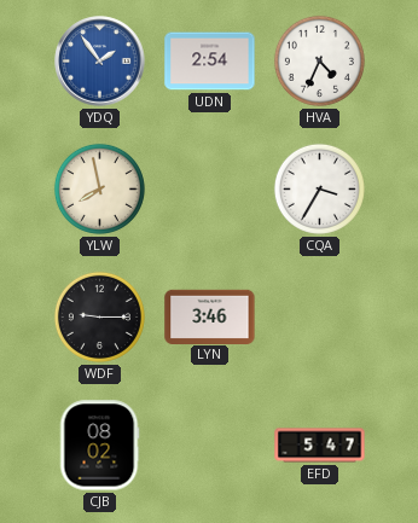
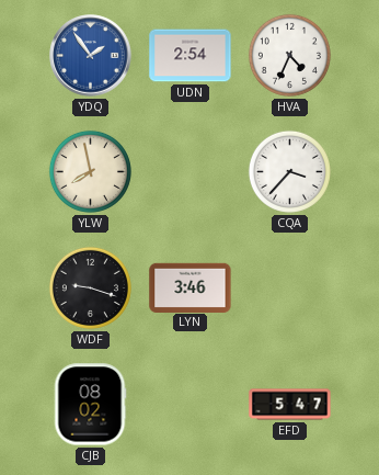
CQA: 3:35 -> 3:37 (289, 171)
WDF: 9:15 -> 9:18 (90, 287)
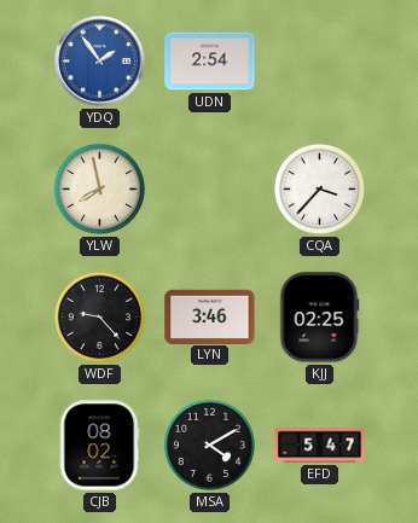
HVA: 4:34 -> none (289, 55)
WDF: 9:18 -> 9:23 (99, 316)
KJJ: none -> 02:25 (320, 318)
MSA: none -> 4:10 (209, 444)
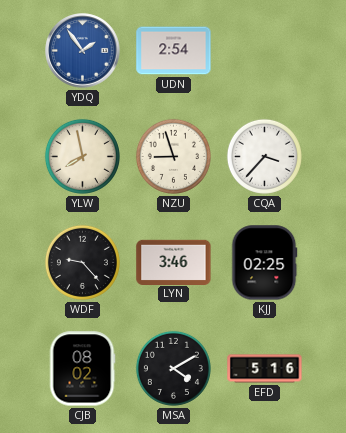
NZU: none -> 8:57 (173, 156)
EFD: 5:47 -> 5:16 (265, 369)
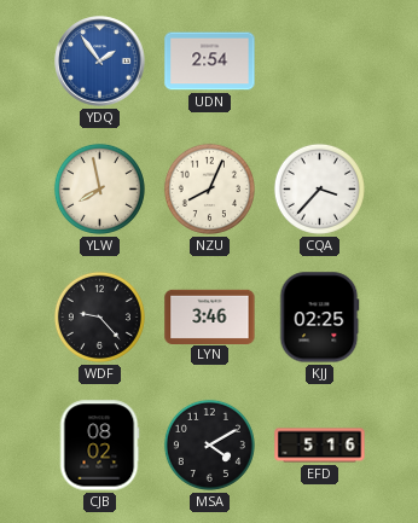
NZU: 8:57 -> 8:04 (209, 188)
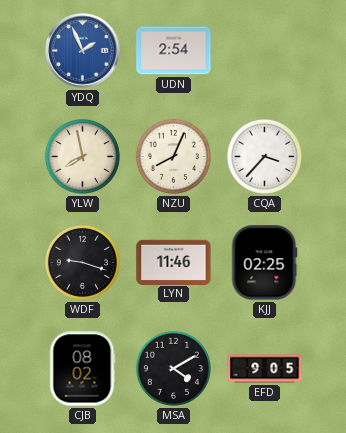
YDQ: 1:54 -> 1:56 (83, 51)
WDF: 9:23 -> 9:18 (82, 262)
LYN: 3:46 -> 11:46 (174, 262)
EFD: 5:16 -> 9:05 (265, 369)
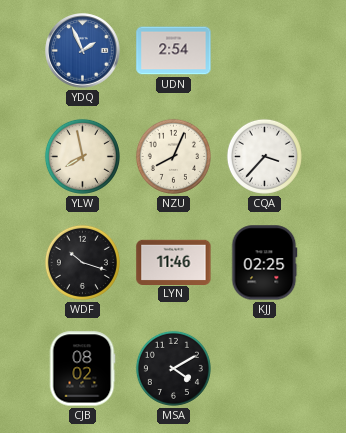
WDF: 9:18 -> 10:18 (82, 262)
EFD: 9:05 -> none (265, 369)
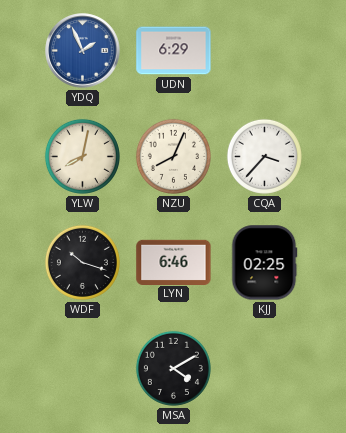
UDN: 2:54 -> 6:29 (174, 51)
YLW: 7:58 -> 8:02 (82, 156)
LYN: 11:46 -> 6:46 (174, 262)
CJB: 08:02 -> none (82, 369)
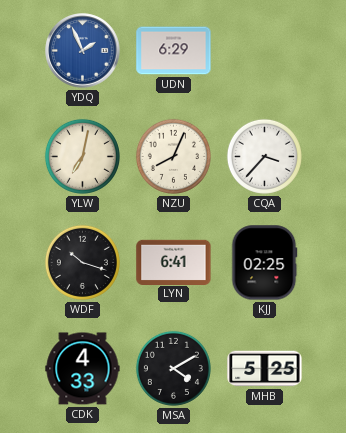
YLW: 8:02 -> 7:02 (82, 156)
LYN: 6:46 -> 6:41 (174, 262)
CDK: none -> 4:33 (83, 369)
MHB: none -> 5:25 (265, 369)
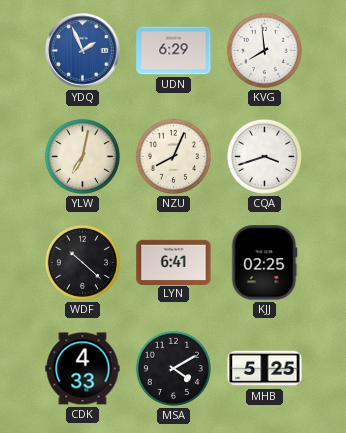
KVG: none -> 7:59 (264, 50)
CQA: 3:37 -> 3:42 (264, 156)
WDF: 10:18 -> 10:22 (82, 262)
